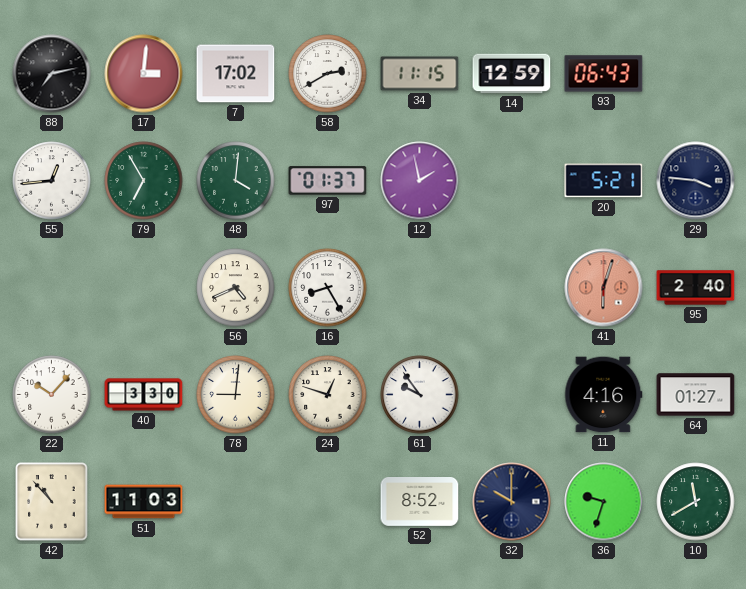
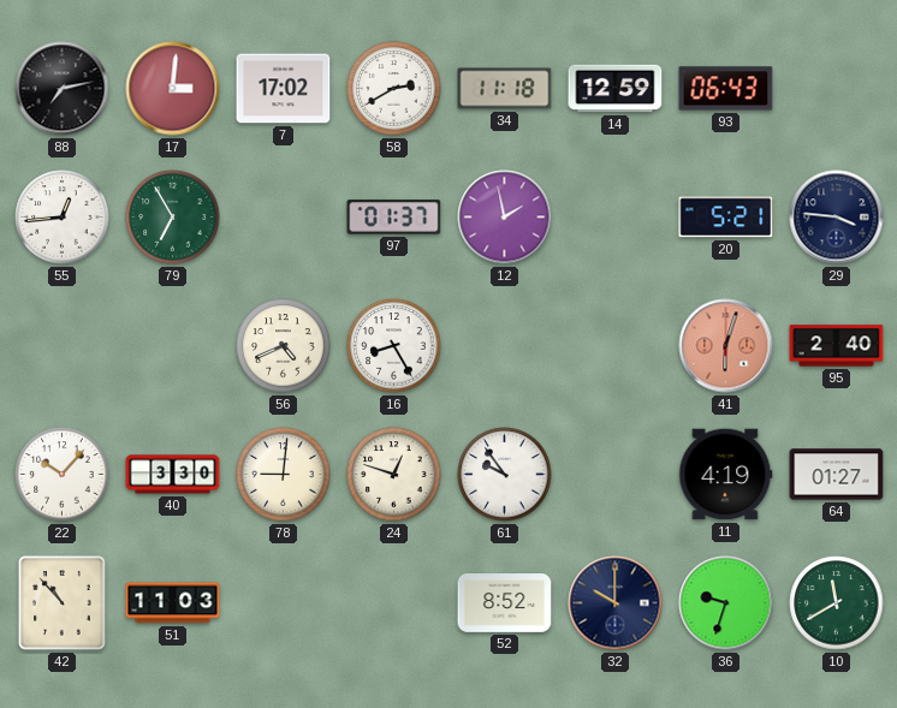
34: 11:15 -> 11:18 (505, 89)
48: 4:01 -> none (236, 181)
11: 4:16 -> 4:19 (726, 475)
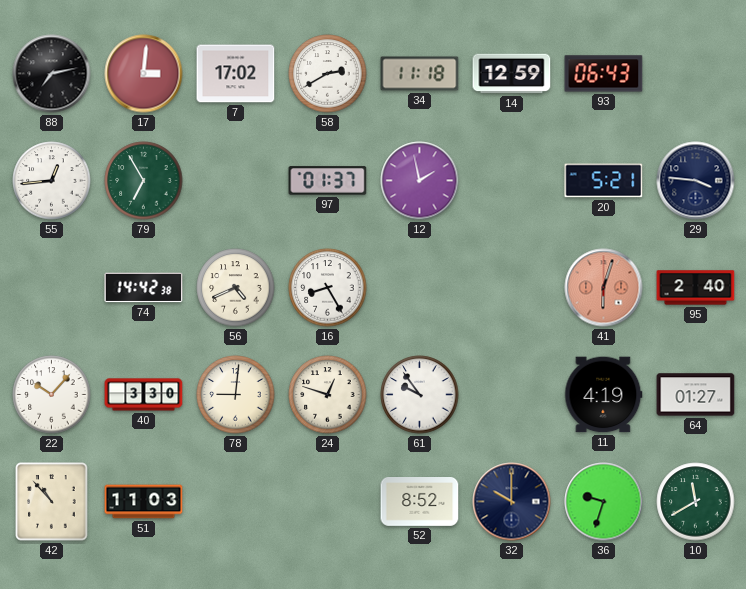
74: none -> 14:42 (144, 288)
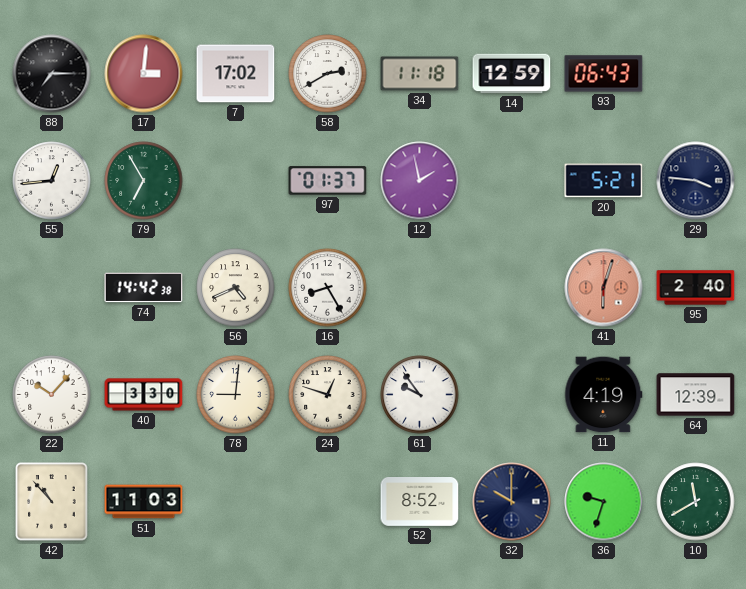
88: 7:13 -> 7:15 (52, 74)
64: 01:27 -> 12:39 (696, 395)
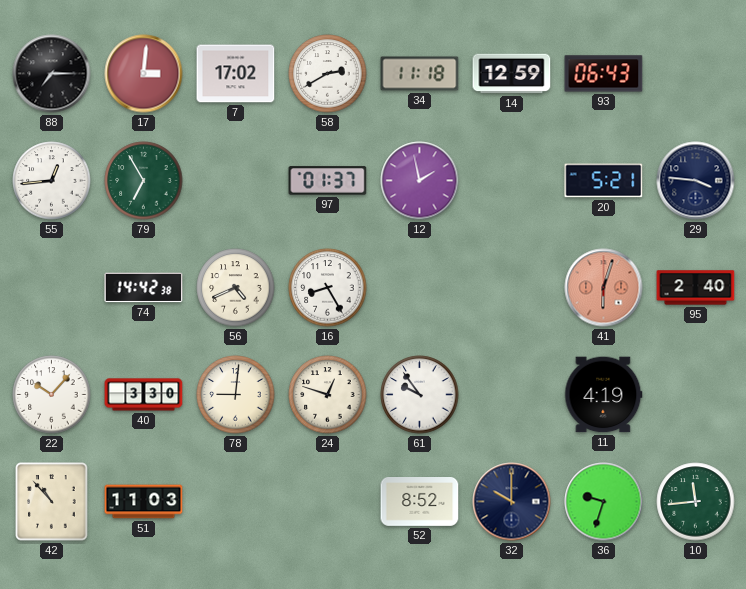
64: 12:39 -> none (696, 395)
10: 11:40 -> 11:44 (696, 502)
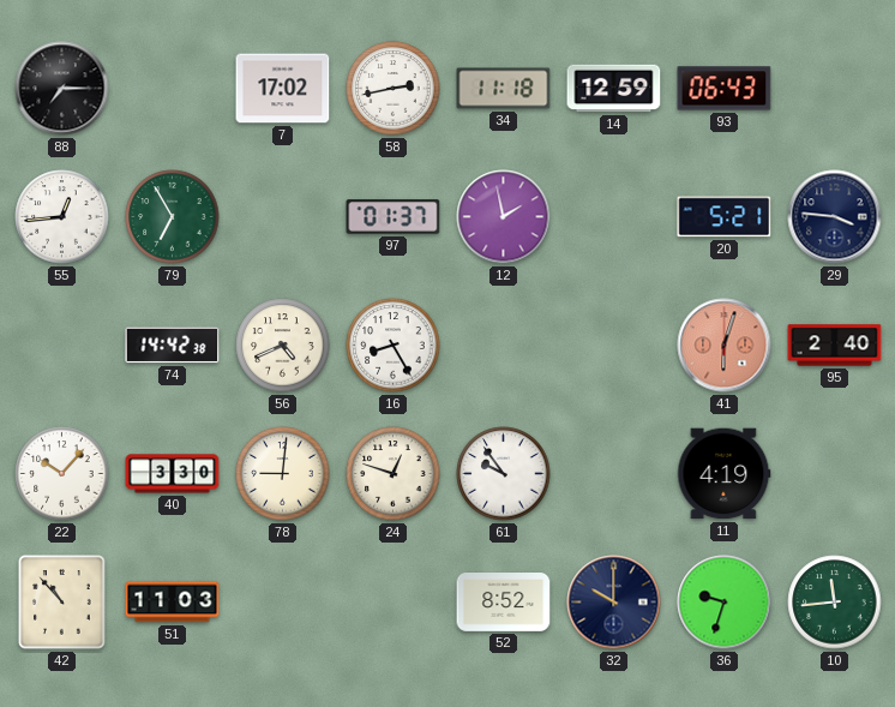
17: 3:01 -> none (144, 74)
58: 2:40 -> 2:43 (394, 89)
